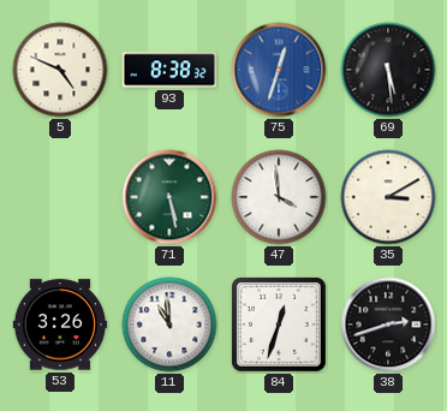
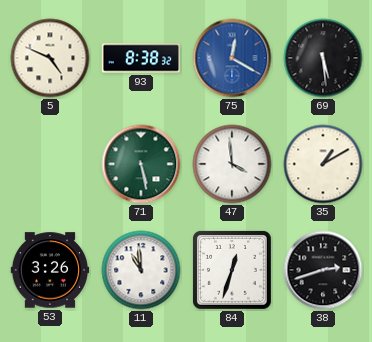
75: 12:33 -> 12:20 (232, 58)
35: 3:10 -> 1:10 (323, 164)
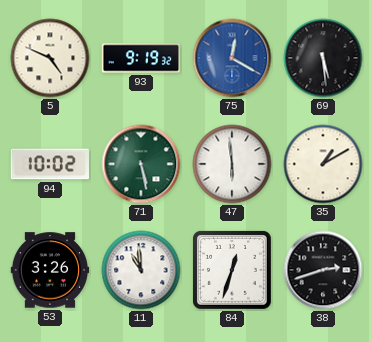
93: 8:38 -> 9:19 (141, 58)
94: none -> 10:02 (49, 164)
47: 3:59 -> 5:59 (232, 164)
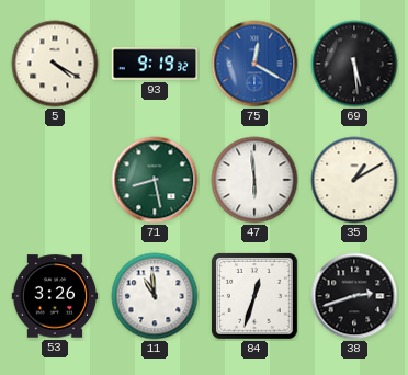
5: 4:49 -> 4:20 (55, 64)
94: 10:02 -> none (49, 164)
71: 5:28 -> 8:28 (155, 180)
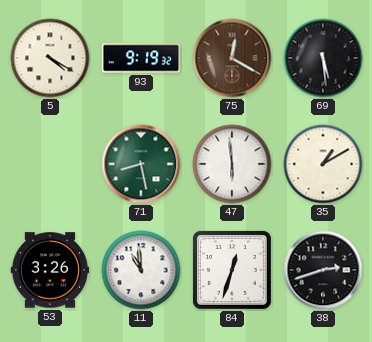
75 dial: blue -> brown (232, 58)
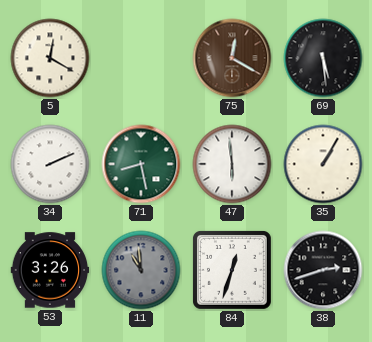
5: 4:20 -> 12:20 (50, 58)
93: 9:19 -> none (141, 58)
34: none -> 2:11 (50, 164)
35: 1:10 -> 1:05 (323, 164)
11 dial: white -> grey (141, 270)
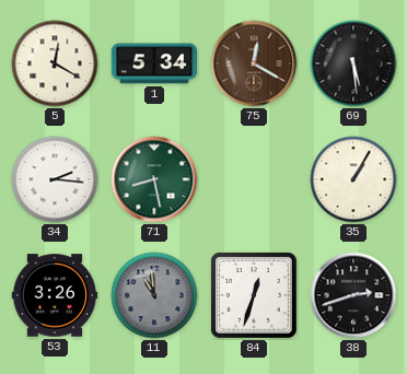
1: none -> 5:34 (154, 63)
34: 2:11 -> 2:16 (55, 179)
47: 5:59 -> none (232, 164)
